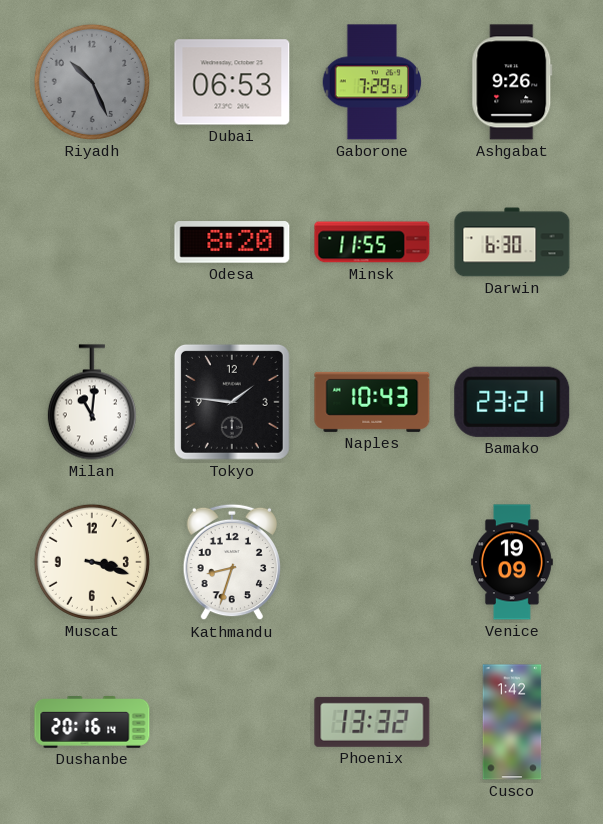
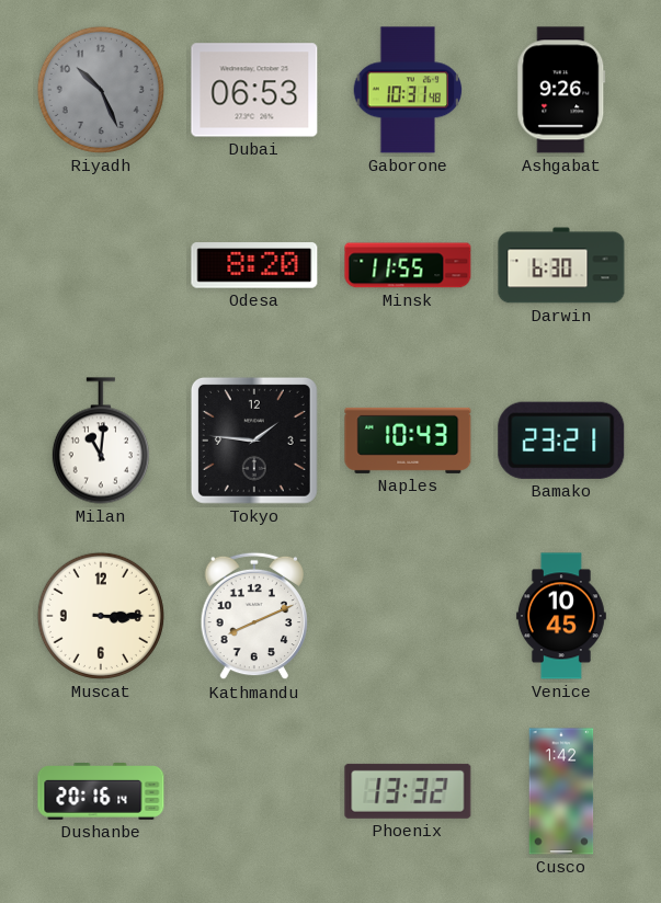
Gaborone: 7:29 -> 10:31 (408, 90)
Muscat: 3:18 -> 3:15 (101, 616)
Kathmandu: 8:33 -> 8:11 (253, 616)
Venice: 19:09 -> 10:45 (561, 616)
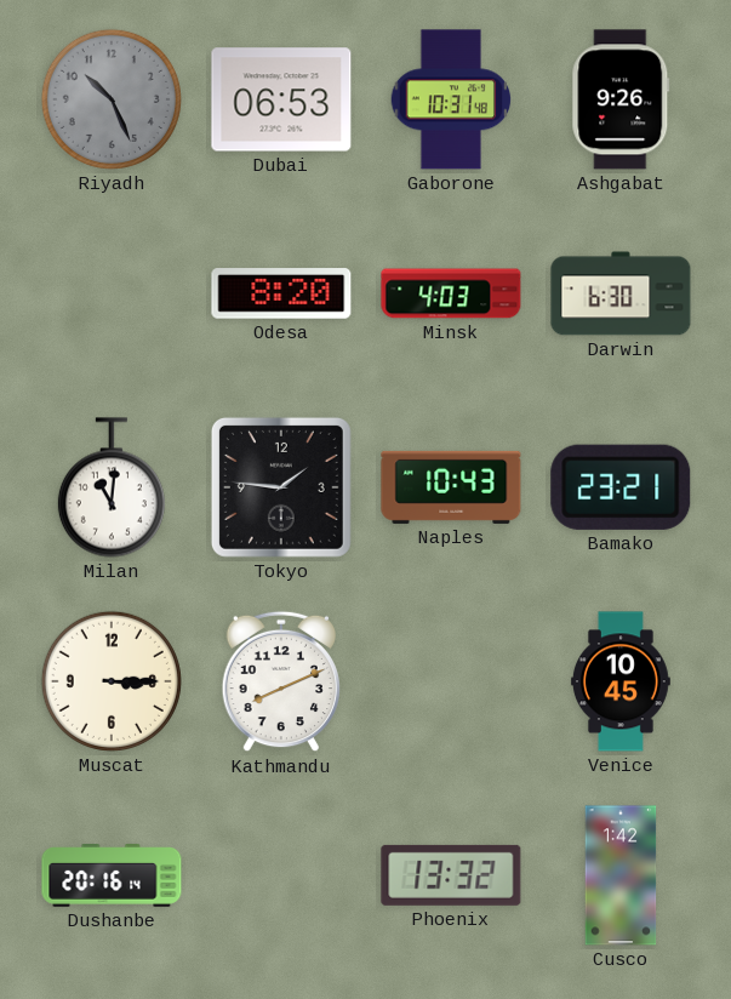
Minsk: 11:55 -> 4:03 (451, 293)
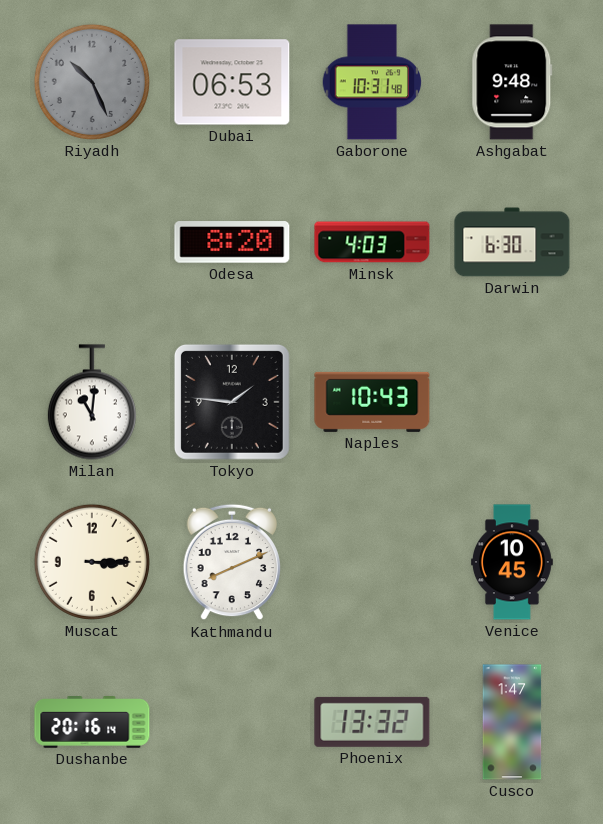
Ashgabat: 9:26 -> 9:48 (512, 82)
Bamako: 23:21 -> none (621, 487)
Cusco: 1:42 -> 1:47 (512, 722)
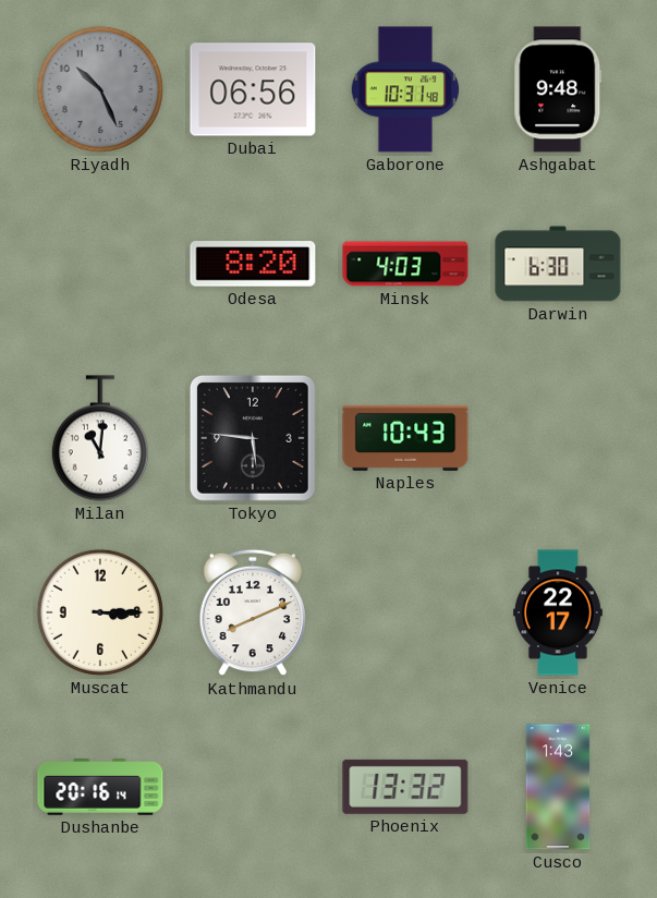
Dubai: 06:53 -> 06:56 (253, 89)
Tokyo: 1:46 -> 5:46 (253, 438)
Venice: 10:45 -> 22:17 (558, 612)
Cusco: 1:47 -> 1:43 (558, 787)
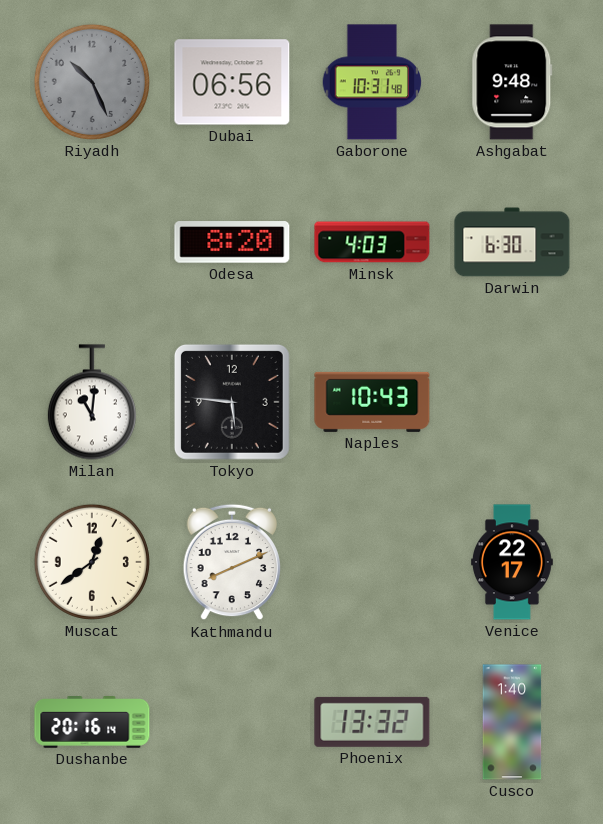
Muscat: 3:15 -> 12:39 (92, 562)
Cusco: 1:43 -> 1:40 (512, 722)
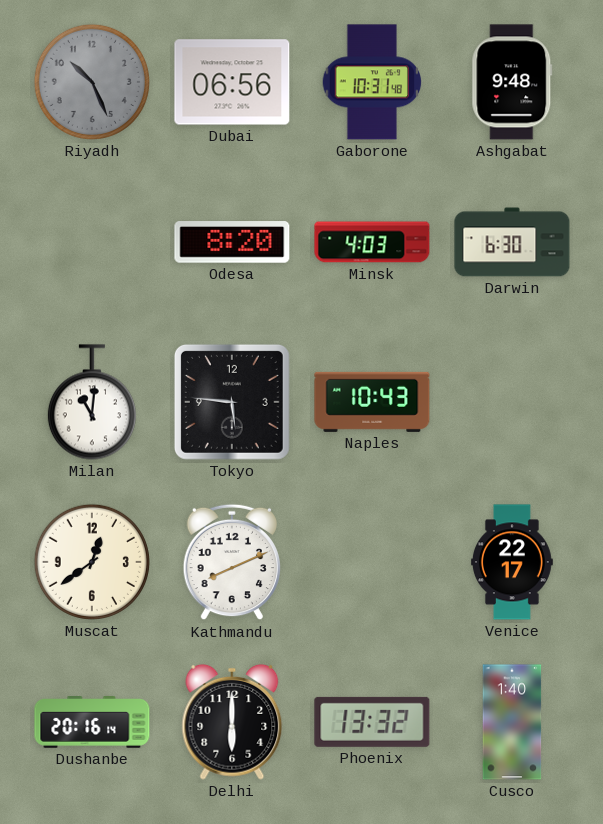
Delhi: none -> 6:00 (232, 722)
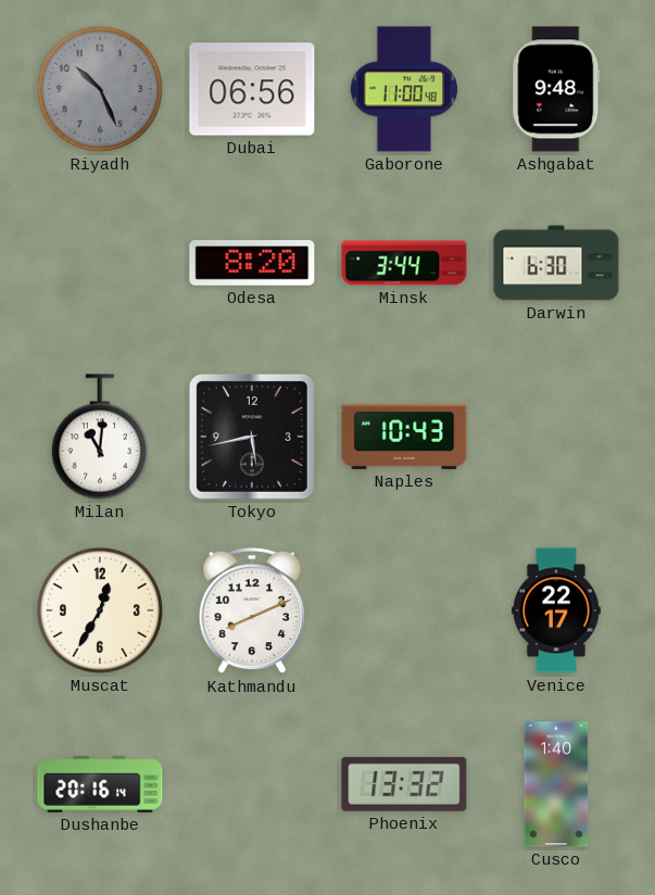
Gaborone: 10:31 -> 11:00 (404, 89)
Minsk: 4:03 -> 3:44 (404, 263)
Tokyo: 5:46 -> 5:43 (252, 437)
Muscat: 12:39 -> 12:35 (100, 610)
Delhi: 6:00 -> none (232, 722)
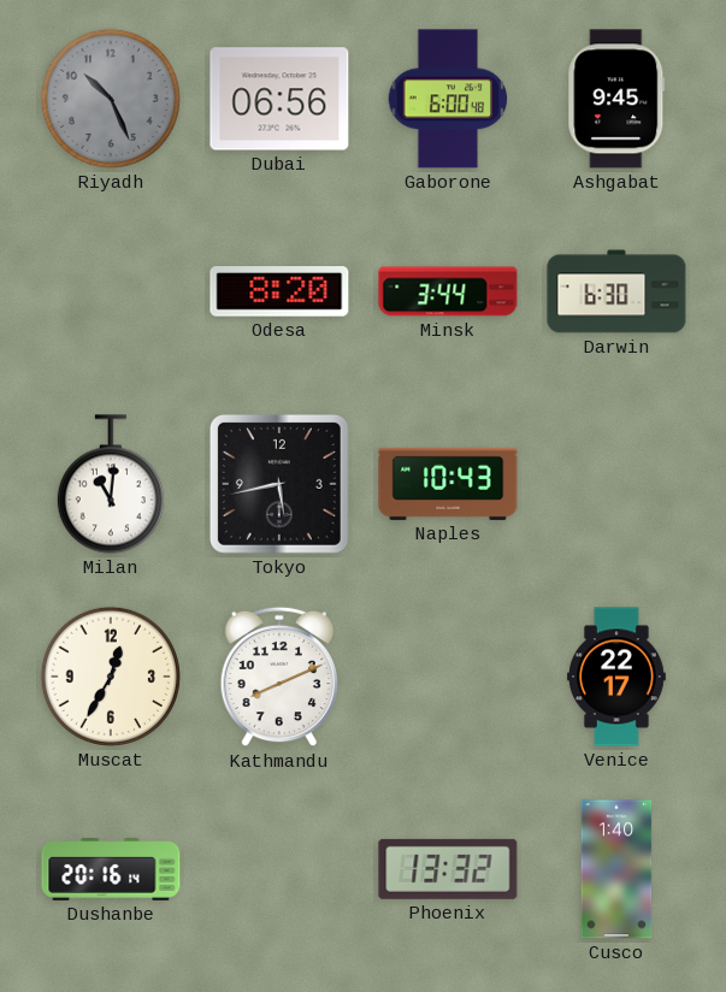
Gaborone: 11:00 -> 6:00 (448, 99)
Ashgabat: 9:48 -> 9:45 (616, 99)
